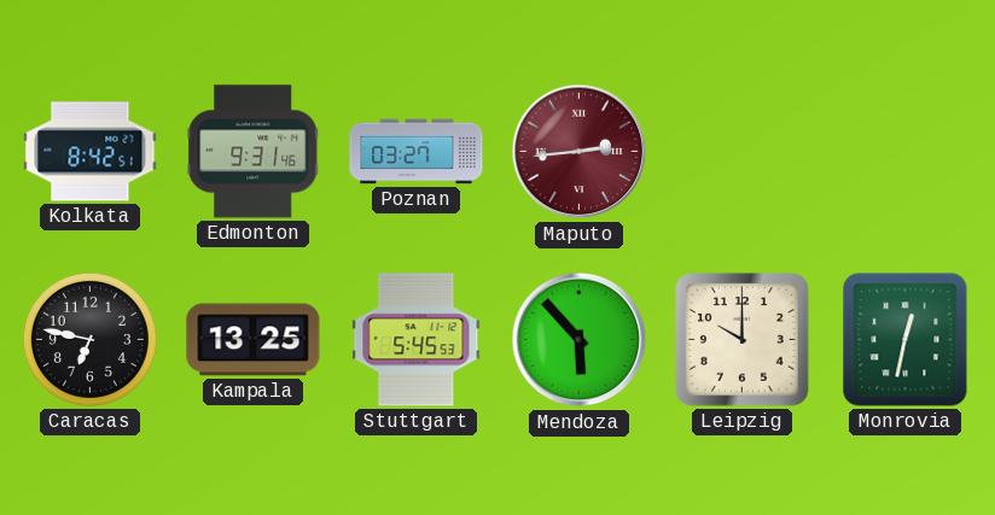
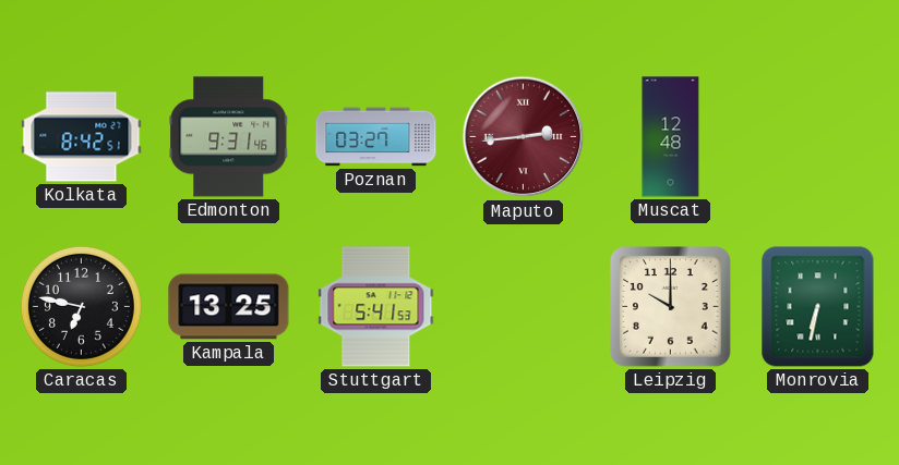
Muscat: none -> 12:48 (671, 137)
Stuttgart: 5:45 -> 5:41 (376, 307)
Mendoza: 5:53 -> none (580, 340)
Monrovia: 12:32 -> 6:32 (818, 307)
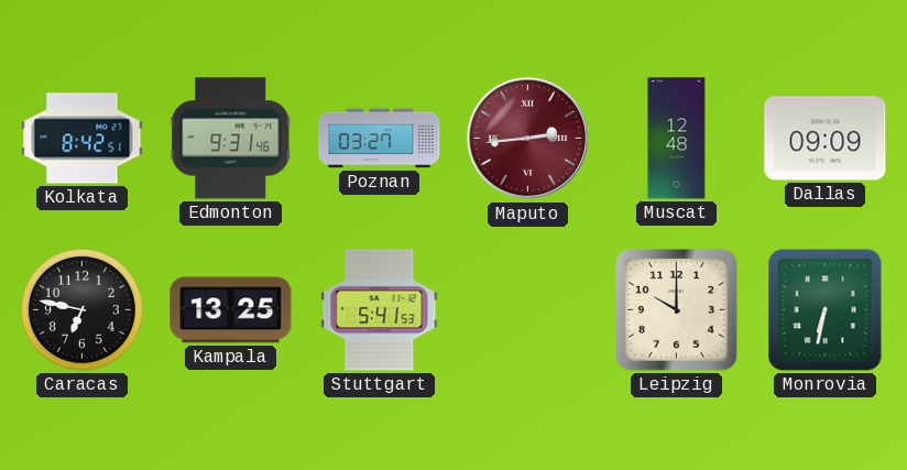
Dallas: none -> 09:09 (826, 139)
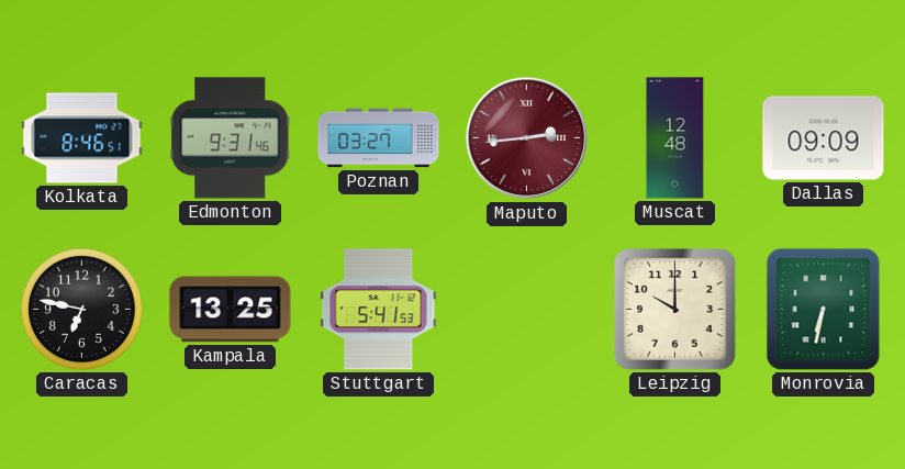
Kolkata: 8:42 -> 8:46 (82, 138)
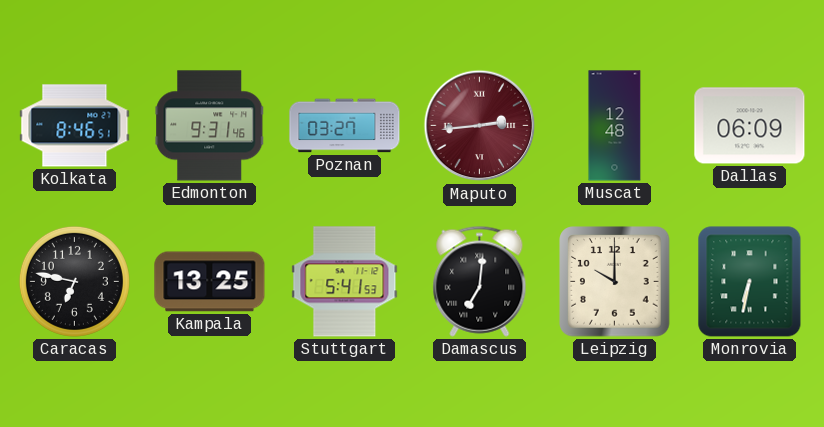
Dallas: 09:09 -> 06:09 (750, 126)
Damascus: none -> 7:01 (480, 281)
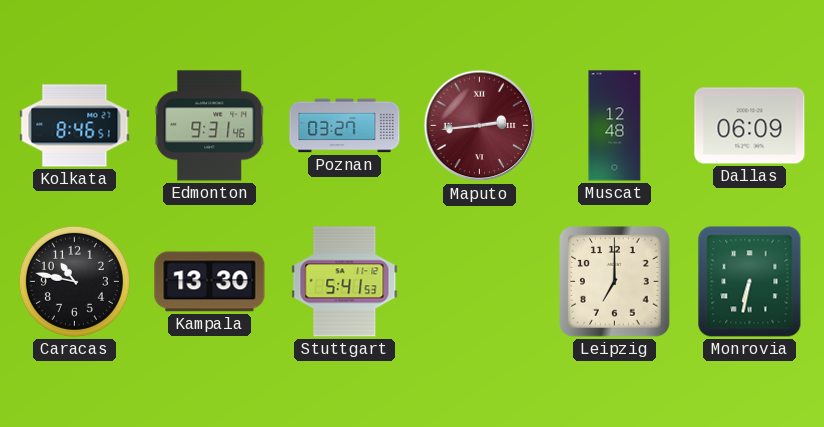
Caracas: 6:47 -> 10:47 (74, 281)
Kampala: 13:25 -> 13:30 (210, 282)
Damascus: 7:01 -> none (480, 281)
Leipzig: 10:00 -> 7:00 (615, 282)
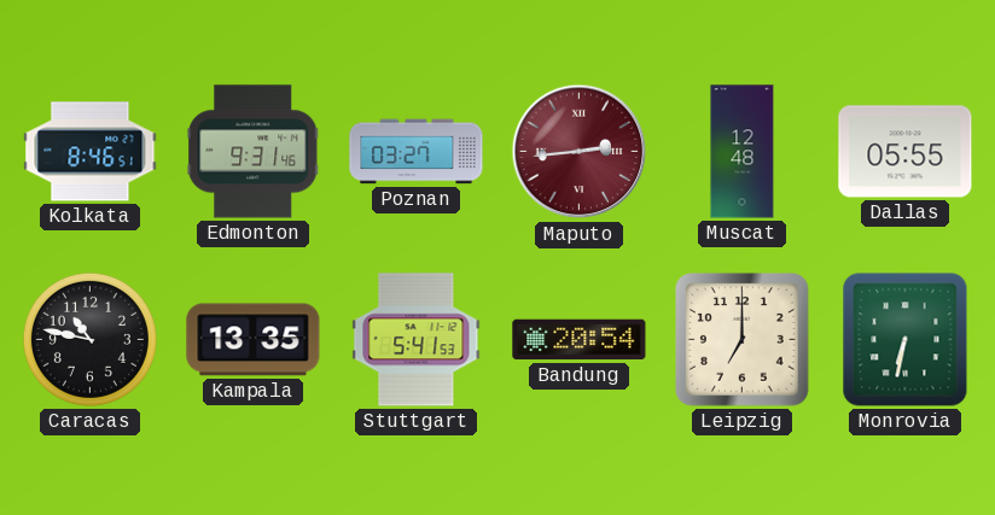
Dallas: 06:09 -> 05:55 (906, 152)
Kampala: 13:30 -> 13:35 (254, 340)
Bandung: none -> 20:54 (580, 340)
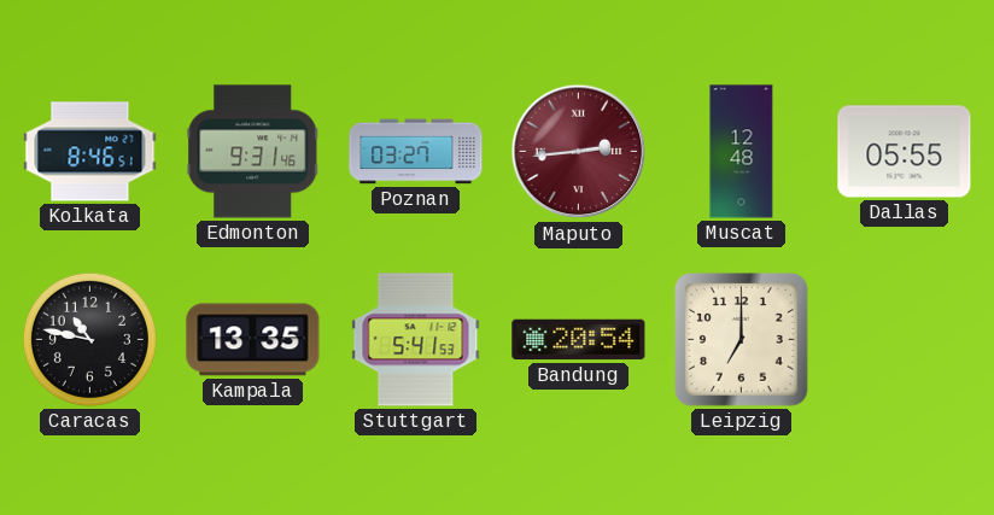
Monrovia: 6:32 -> none (906, 340)
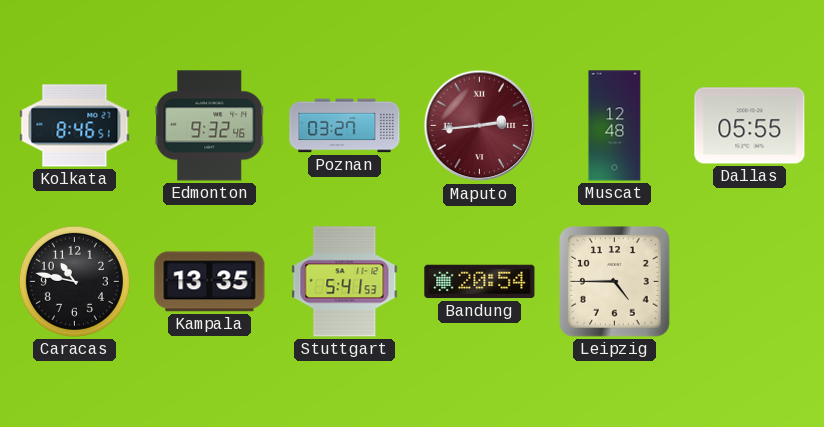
Edmonton: 9:31 -> 9:32 (210, 126)
Leipzig: 7:00 -> 4:45 (615, 282)
